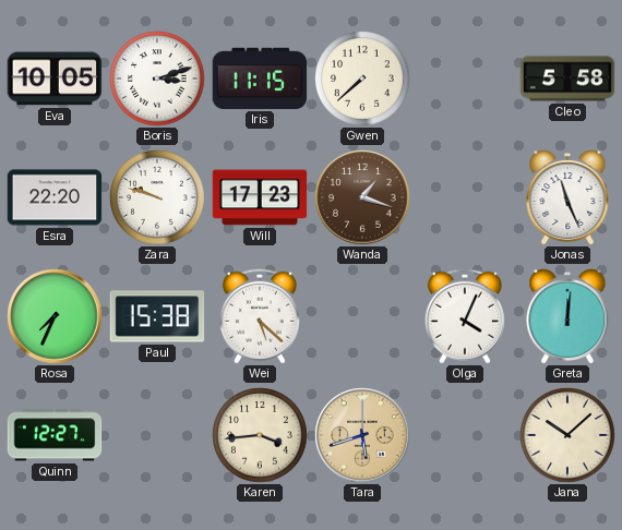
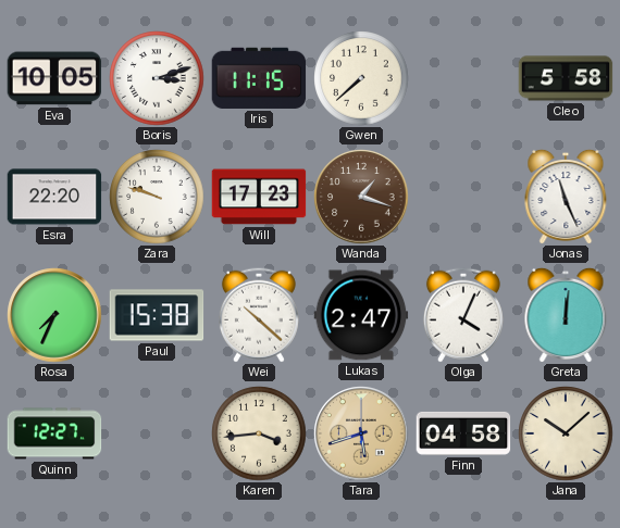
Wei: 5:22 -> 10:22 (259, 315)
Lukas: none -> 2:47 (361, 315)
Finn: none -> 04:58 (463, 433)
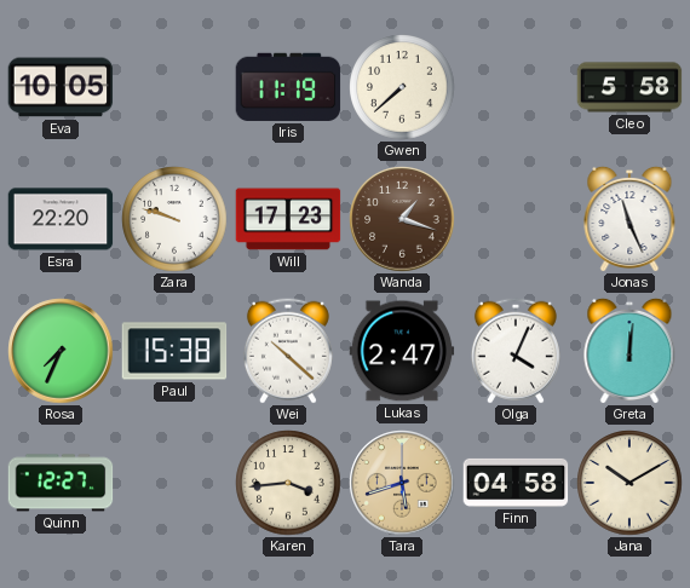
Boris: 3:12 -> none (157, 78)
Iris: 11:15 -> 11:19 (288, 87)
Jana: 10:08 -> 10:10 (629, 483)
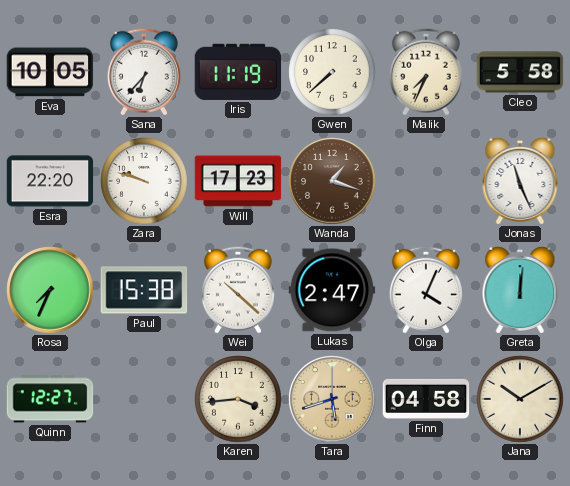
Sana: none -> 6:37 (144, 72)
Malik: none -> 7:34 (426, 72)
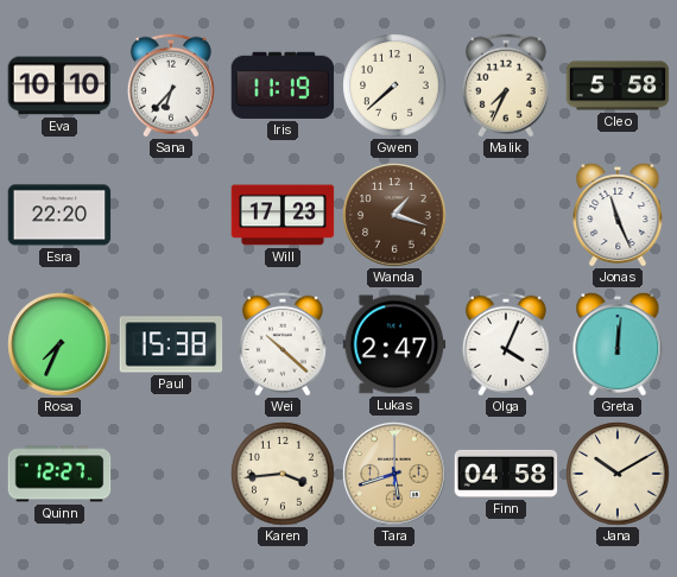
Eva: 10:05 -> 10:10 (59, 85)
Zara: 9:48 -> none (144, 181)
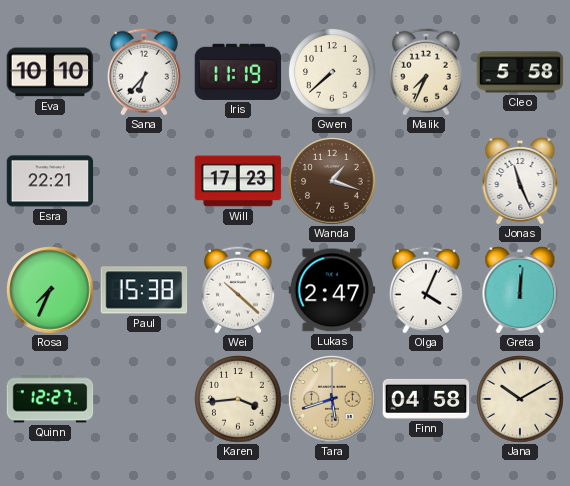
Esra: 22:20 -> 22:21 (50, 181)
